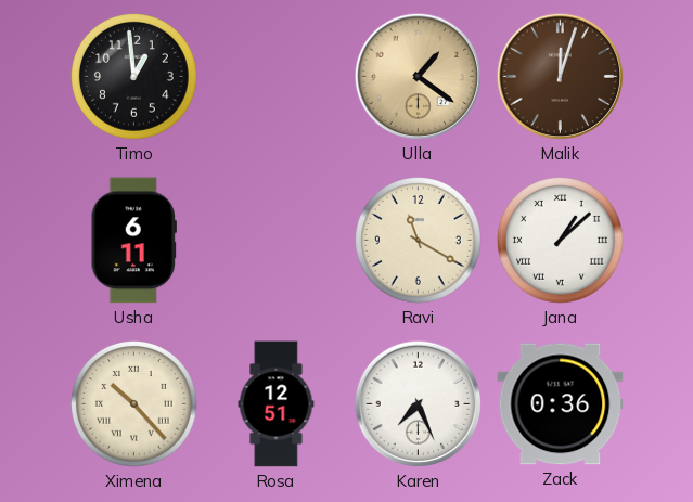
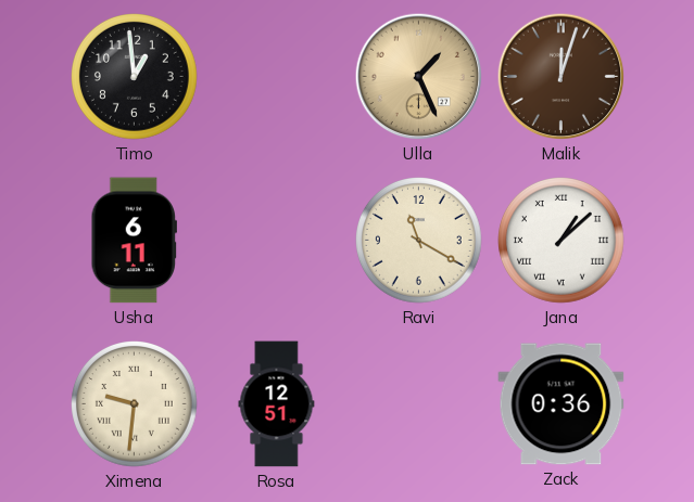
Ulla: 1:21 -> 1:26 (419, 77)
Ximena: 10:23 -> 9:31 (135, 404)
Karen: 7:26 -> none (419, 404)
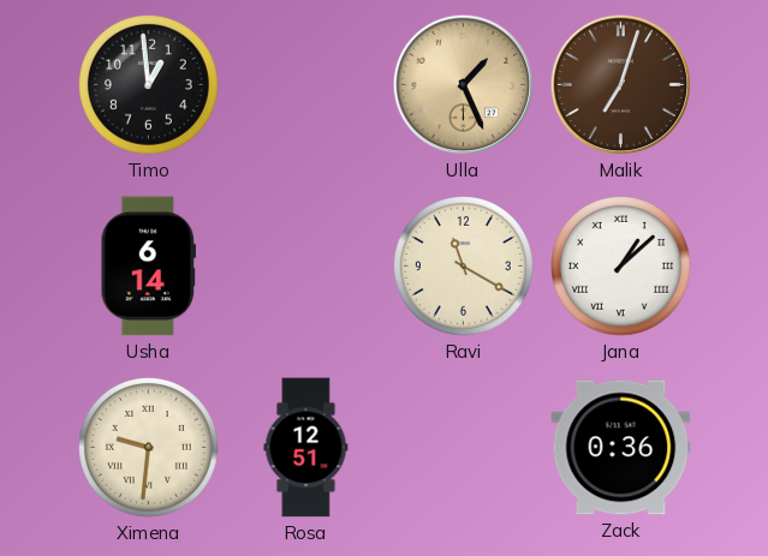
Malik: 12:03 -> 7:03 (621, 85)
Usha: 6:11 -> 6:14 (148, 267)
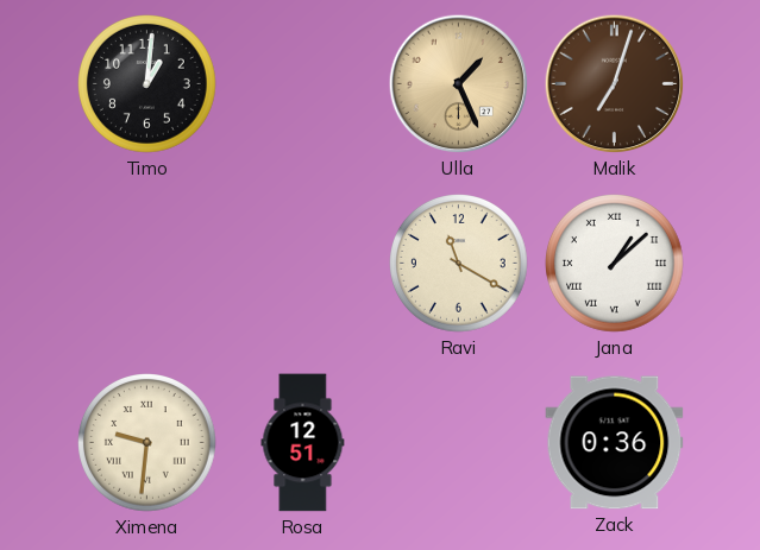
Timo: 12:59 -> 1:01 (147, 84)
Usha: 6:14 -> none (148, 267)
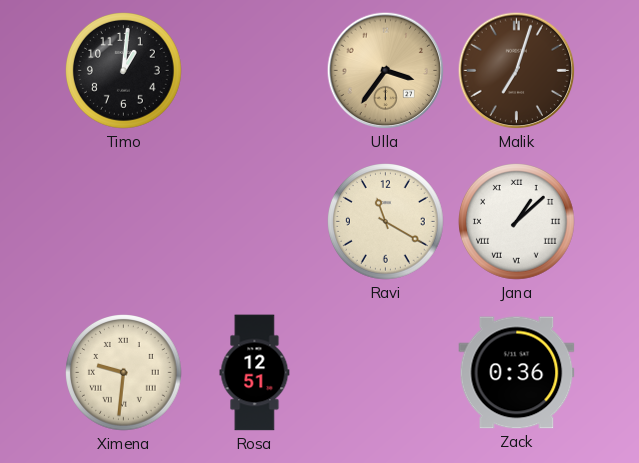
Ulla: 1:26 -> 3:36 (386, 71)
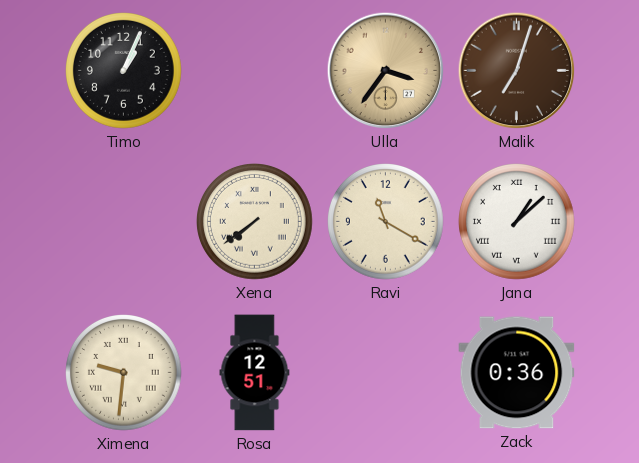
Timo: 1:01 -> 1:04 (124, 71)
Xena: none -> 7:39 (255, 222)
